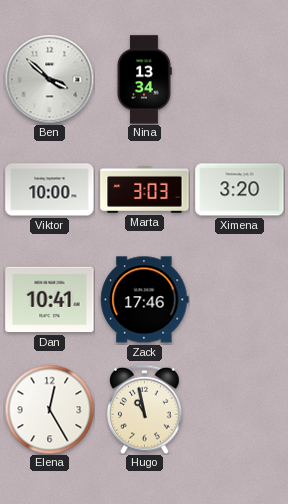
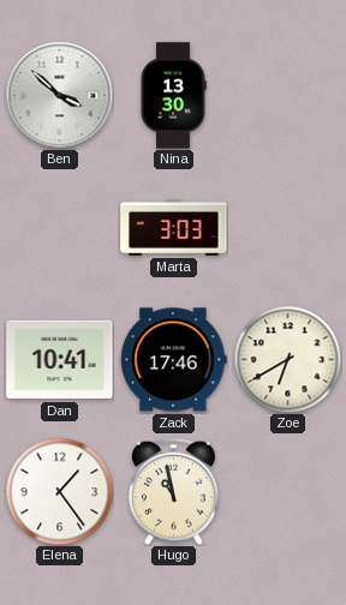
Nina: 13:34 -> 13:30 (173, 96)
Viktor: 10:00 -> none (50, 190)
Ximena: 3:20 -> none (240, 190)
Zoe: none -> 6:40 (287, 359)
Elena: 12:25 -> 1:24 (59, 491)
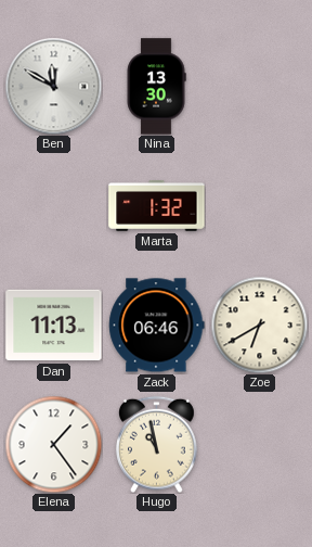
Ben: 3:52 -> 11:50 (53, 86)
Marta: 3:03 -> 1:32 (157, 205)
Dan: 10:41 -> 11:13 (54, 326)
Zack: 17:46 -> 06:46 (157, 326)
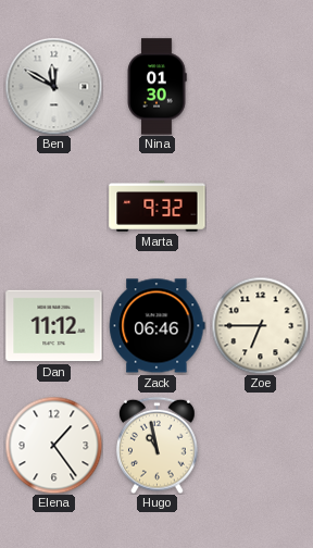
Nina: 13:30 -> 01:30 (156, 87)
Marta: 1:32 -> 9:32 (158, 205)
Dan: 11:13 -> 11:12 (54, 326)
Zoe: 6:40 -> 6:45 (260, 325)
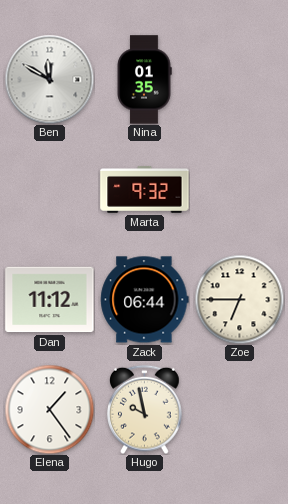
Nina: 01:30 -> 01:35 (144, 80)
Zack: 06:46 -> 06:44 (145, 300)
Hugo: 10:58 -> 9:58 (145, 409)
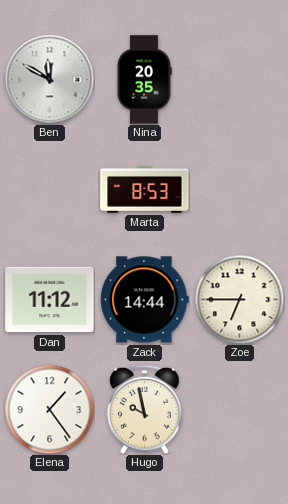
Nina: 01:35 -> 20:35 (144, 80)
Marta: 9:32 -> 8:53 (145, 189)
Zack: 06:44 -> 14:44 (145, 300)
